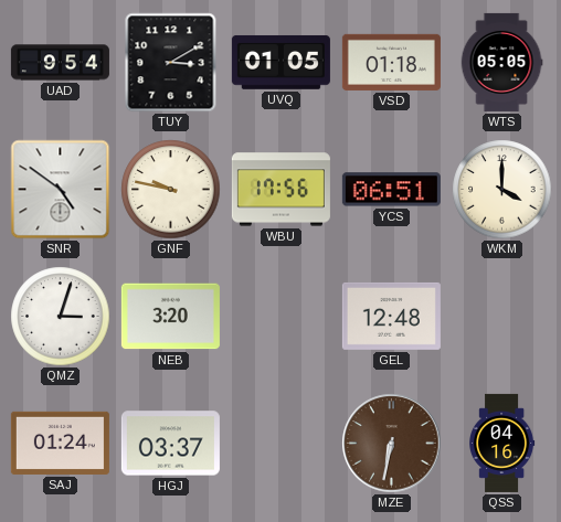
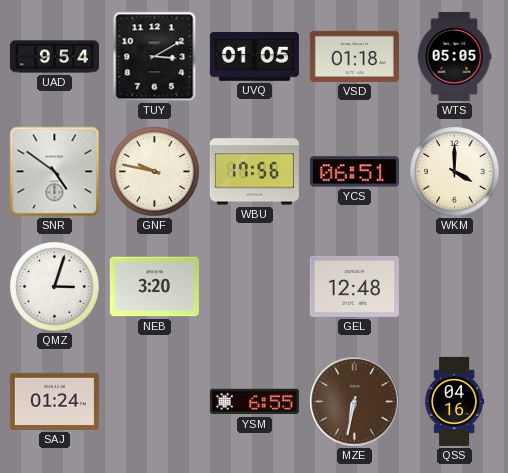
HGJ: 03:37 -> none (170, 444)
YSM: none -> 6:55 (254, 402)
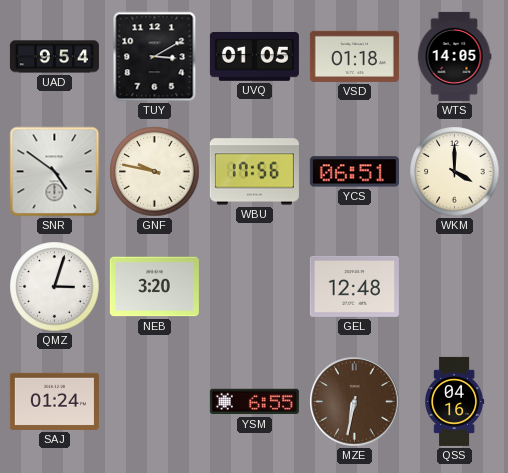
WTS: 05:05 -> 14:05 (454, 56)
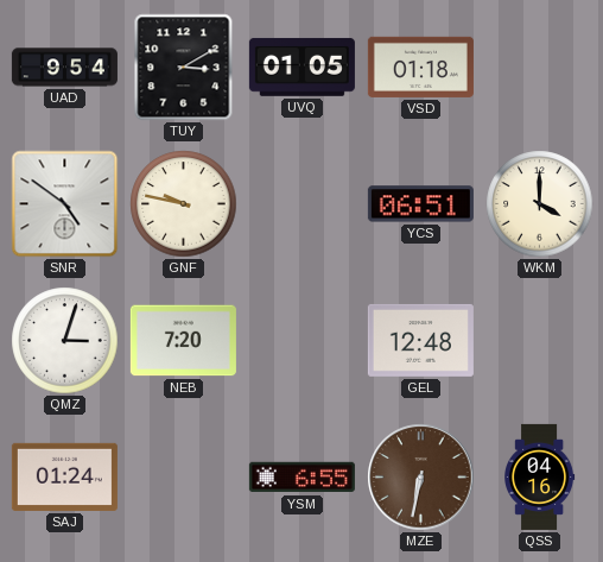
WTS: 14:05 -> none (454, 56)
WBU: 17:56 -> none (254, 172)
NEB: 3:20 -> 7:20 (183, 341)
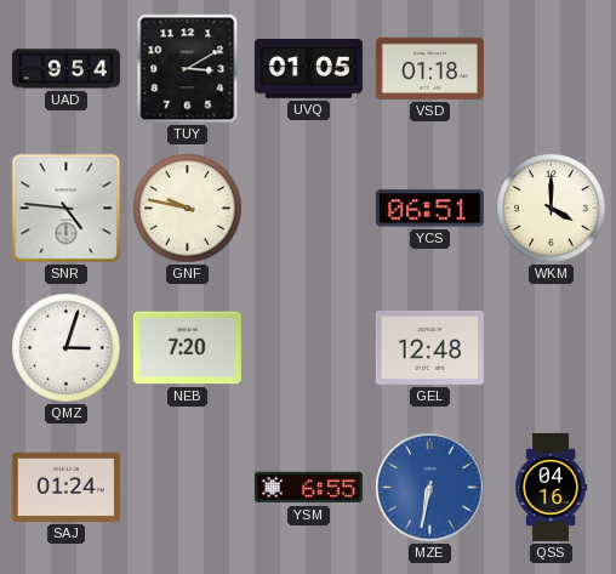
SNR: 4:51 -> 4:46 (67, 209)
MZE dial: brown -> blue (430, 488)
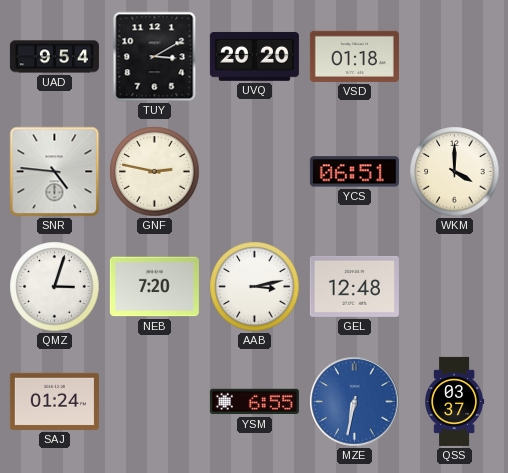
UVQ: 01:05 -> 20:20 (254, 57)
GNF: 9:47 -> 2:47 (155, 172)
AAB: none -> 3:13 (255, 287)
QSS: 04:16 -> 03:37 (455, 401)
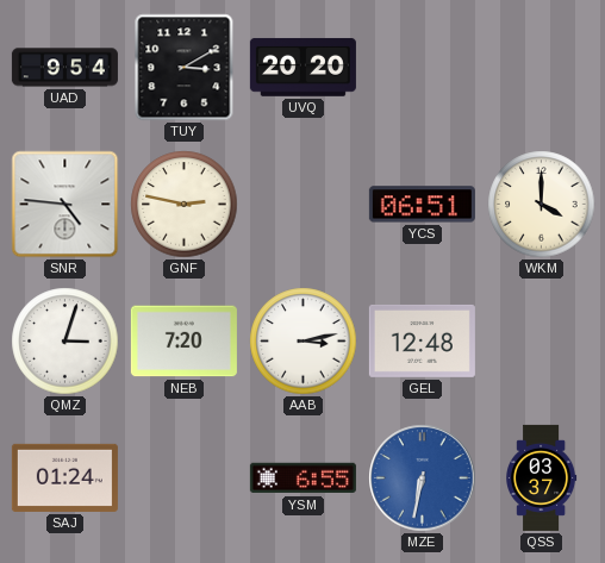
VSD: 01:18 -> none (354, 56)
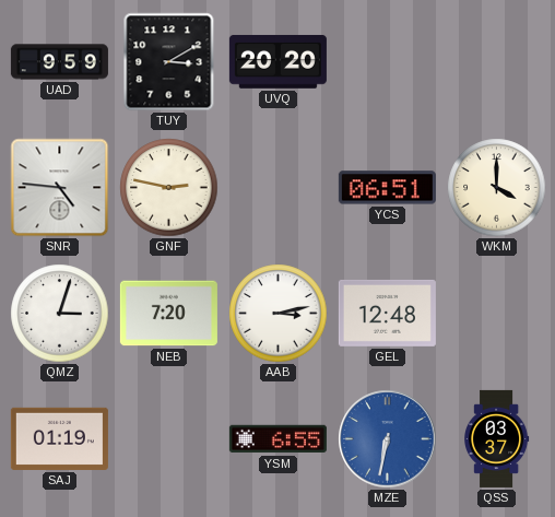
UAD: 9:54 -> 9:59 (59, 62)
SAJ: 01:24 -> 01:19 (59, 438)
